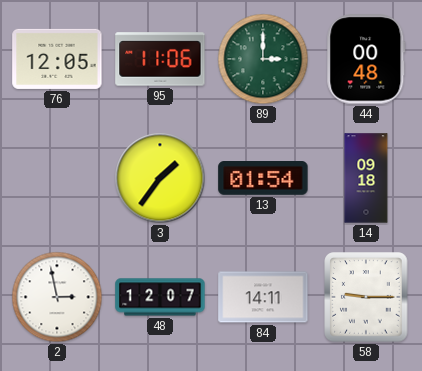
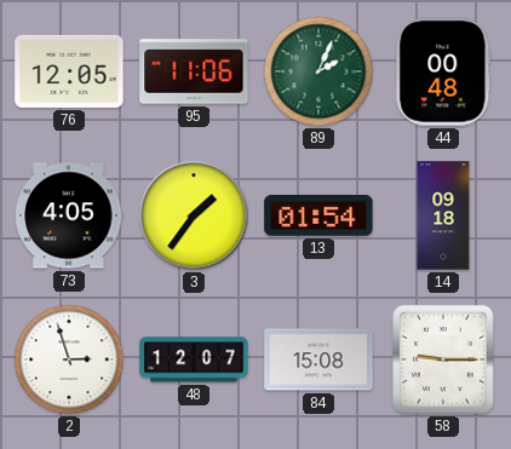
89: 3:00 -> 2:04 (318, 71)
73: none -> 4:05 (69, 215)
2: 2:58 -> 2:57 (69, 359)
84: 14:11 -> 15:08 (318, 359)
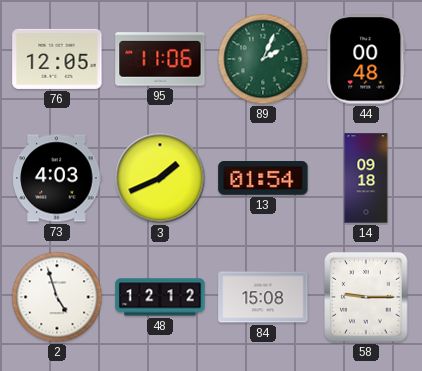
73: 4:05 -> 4:03 (57, 178)
3: 1:36 -> 1:41 (160, 178)
2: 2:57 -> 4:57 (57, 297)
48: 12:07 -> 12:12 (160, 297)
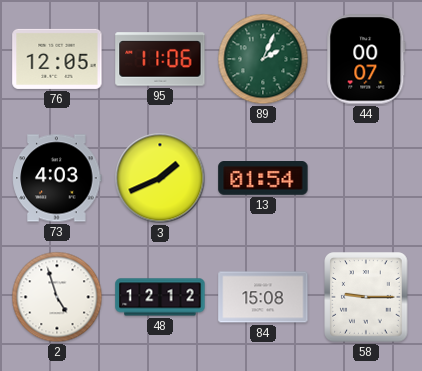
44: 00:48 -> 00:07 (366, 59)
14: 09:18 -> none (366, 178)
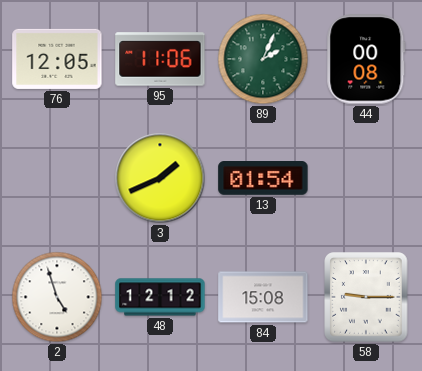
44: 00:07 -> 00:08 (366, 59)
73: 4:03 -> none (57, 178)
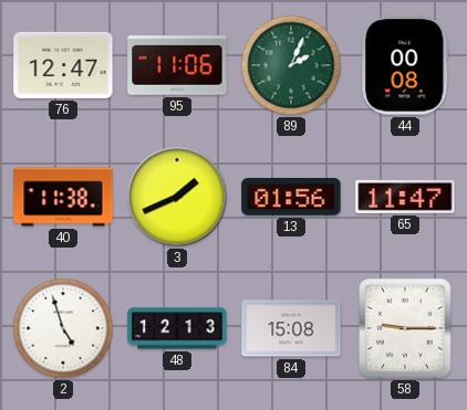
76: 12:05 -> 12:47 (63, 65)
40: none -> 11:38 (63, 197)
13: 01:54 -> 01:56 (291, 198)
65: none -> 11:47 (405, 197)
48: 12:12 -> 12:13 (177, 328)
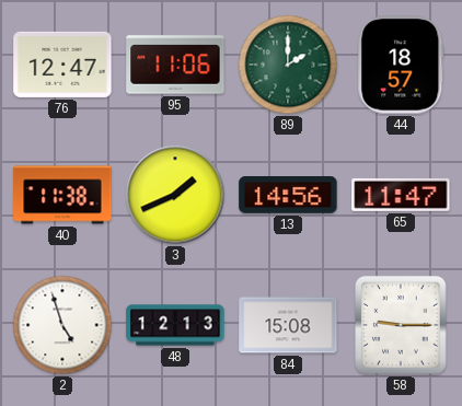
89: 2:04 -> 2:00 (288, 65)
44: 00:08 -> 18:57 (401, 65)
13: 01:56 -> 14:56 (288, 196)
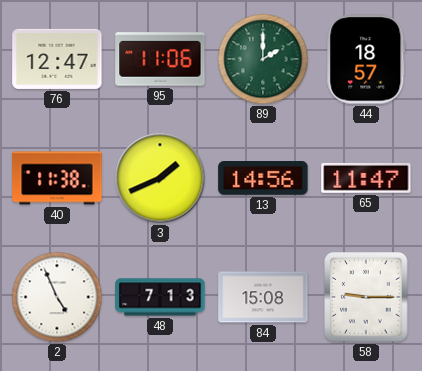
2: 4:57 -> 4:56 (57, 297)
48: 12:13 -> 7:13 (160, 297)
